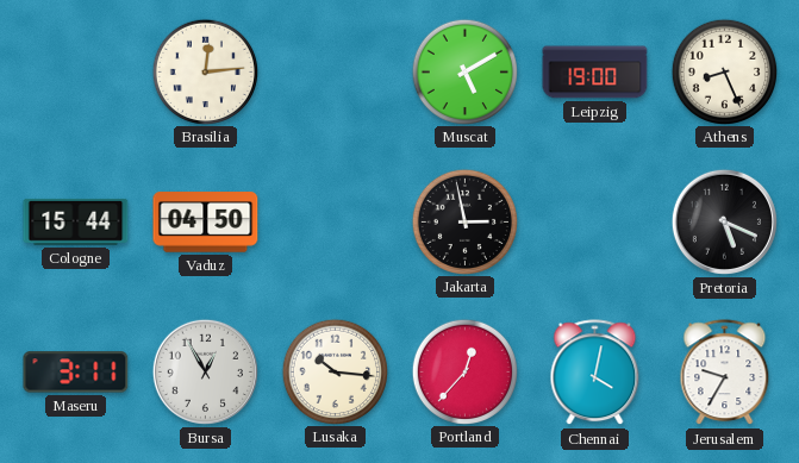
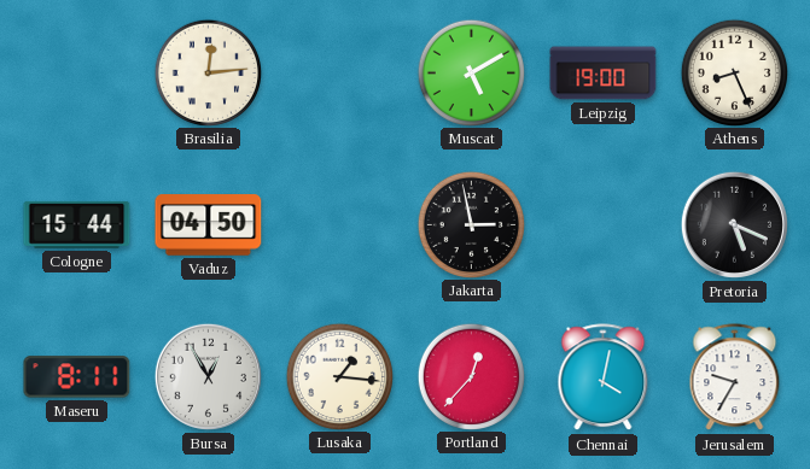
Maseru: 3:11 -> 8:11 (77, 377)
Lusaka: 10:16 -> 1:16 (339, 376)
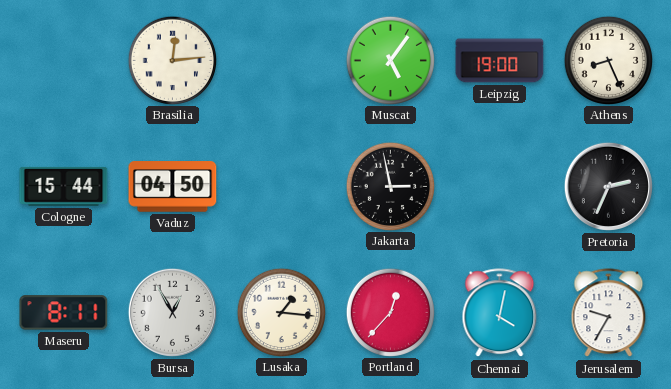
Muscat: 5:10 -> 5:06 (390, 60)
Pretoria: 5:19 -> 2:34 (608, 186)
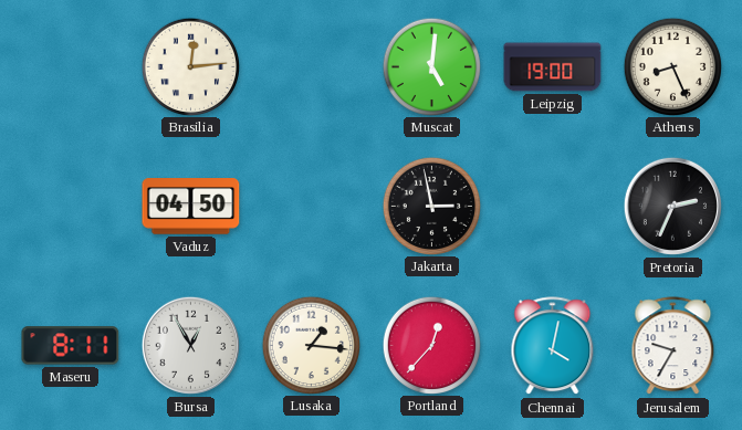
Muscat: 5:06 -> 5:01 (431, 66)
Cologne: 15:44 -> none (64, 186)
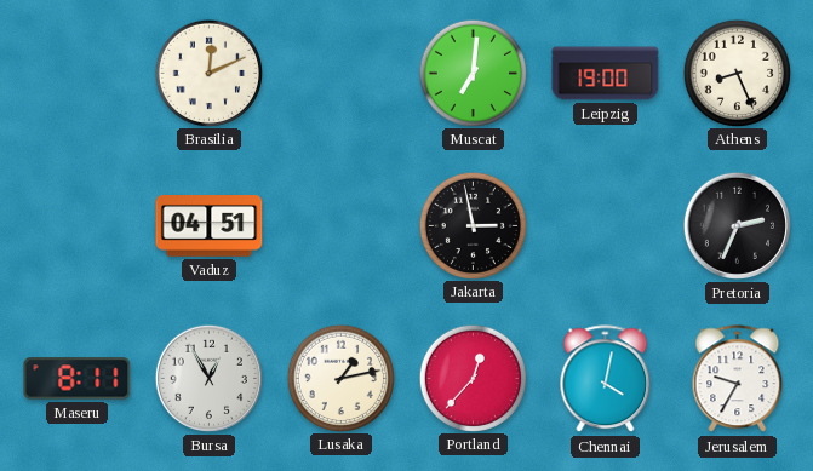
Brasilia: 12:14 -> 12:11 (208, 73)
Muscat: 5:01 -> 7:01 (473, 73)
Vaduz: 04:50 -> 04:51 (210, 226)
Lusaka: 1:16 -> 1:13 (340, 378)
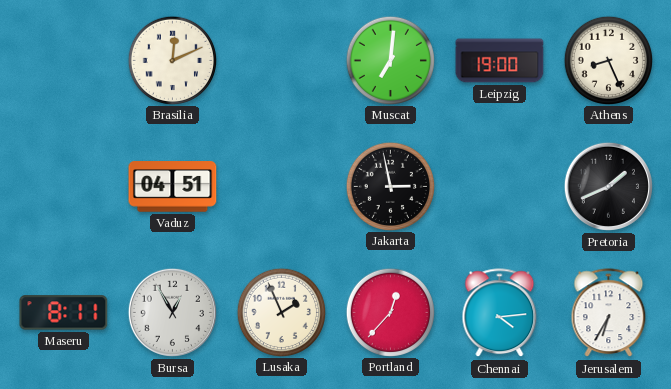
Pretoria: 2:34 -> 1:41 (608, 186)
Lusaka: 1:13 -> 1:56 (281, 312)
Chennai: 4:02 -> 4:14 (500, 313)
Jerusalem: 9:35 -> 6:35 (609, 313)
